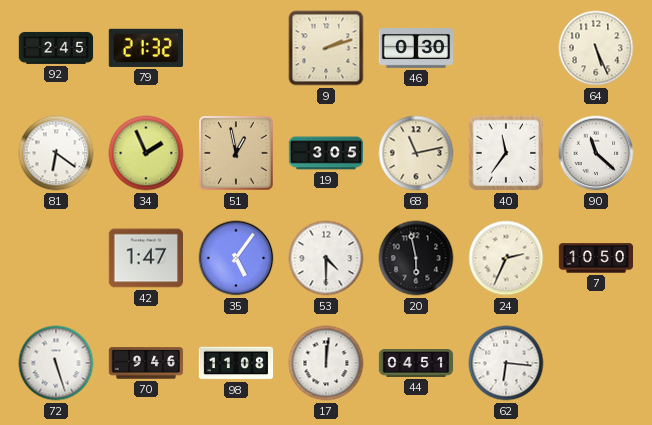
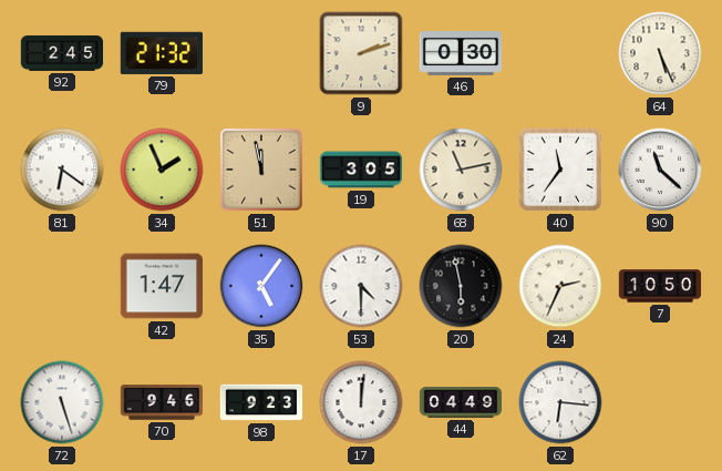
51: 12:58 -> 11:58 (261, 170)
98: 11:08 -> 9:23 (261, 402)
44: 04:51 -> 04:49 (461, 402)
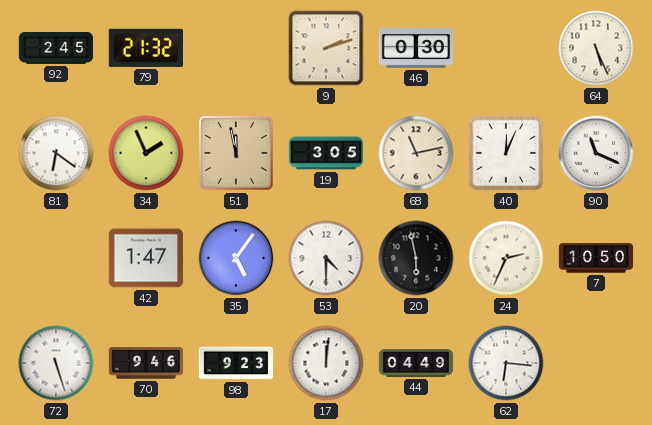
40: 11:36 -> 12:04 (506, 153)
90: 11:22 -> 11:19 (596, 153)
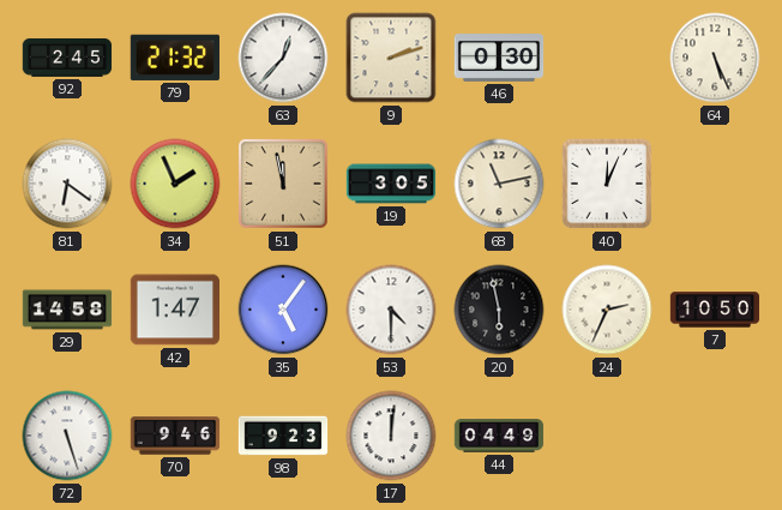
63: none -> 12:37 (283, 58)
90: 11:19 -> none (596, 153)
29: none -> 14:58 (67, 310)
62: 6:16 -> none (506, 363)
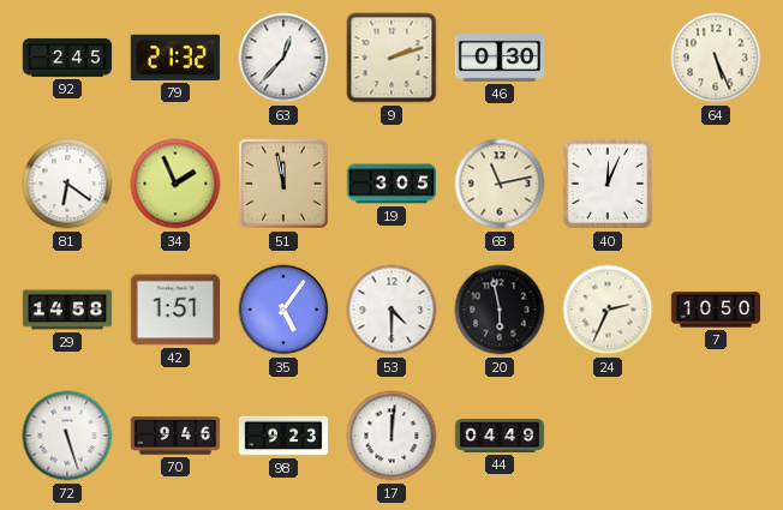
42: 1:47 -> 1:51 (174, 310)
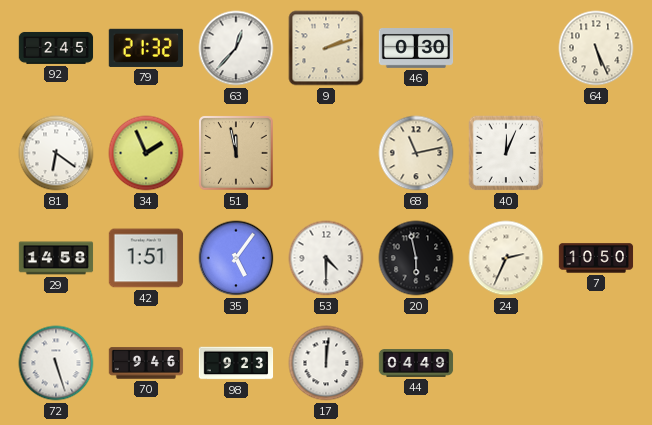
19: 3:05 -> none (391, 184)
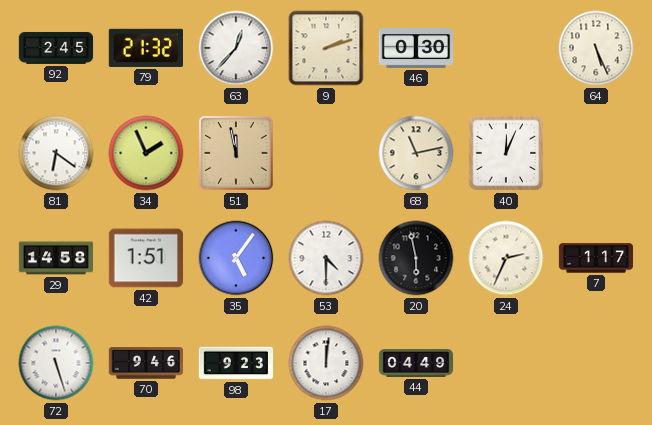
7: 10:50 -> 1:17 (596, 258)
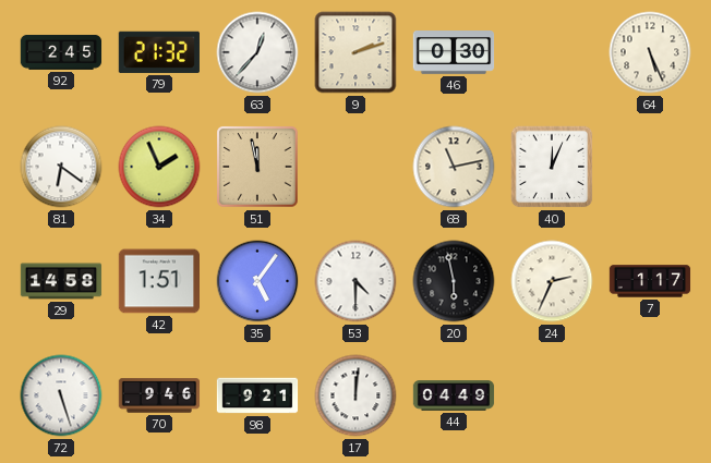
98: 9:23 -> 9:21 (257, 395)
